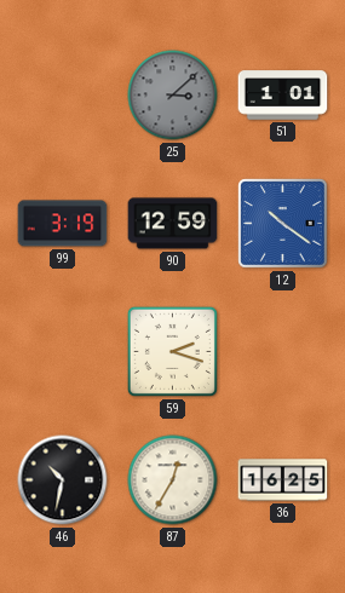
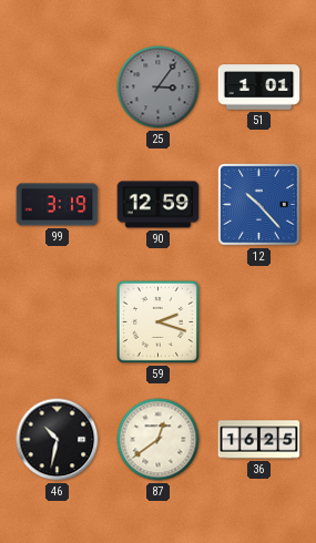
25: 3:08 -> 3:06 (159, 88)
12: 10:21 -> 10:23 (259, 205)
87: 12:35 -> 12:39 (159, 440)
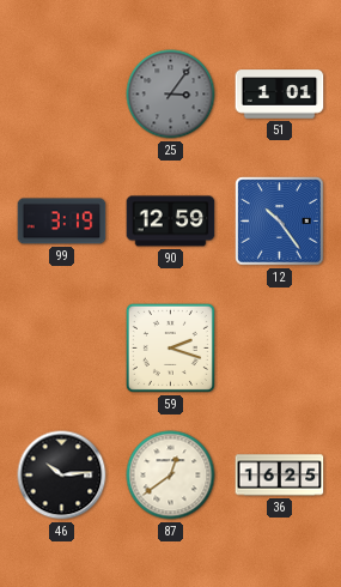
12: 10:23 -> 10:24 (280, 222)
46: 10:32 -> 10:14 (62, 476)
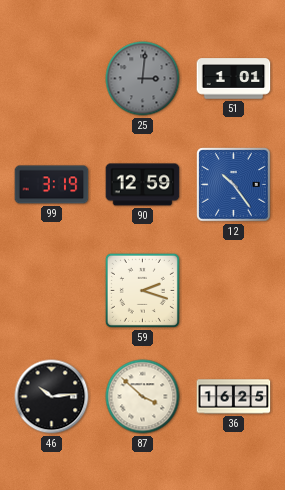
25: 3:06 -> 3:01 (143, 79)
87: 12:39 -> 3:52 (143, 397)
